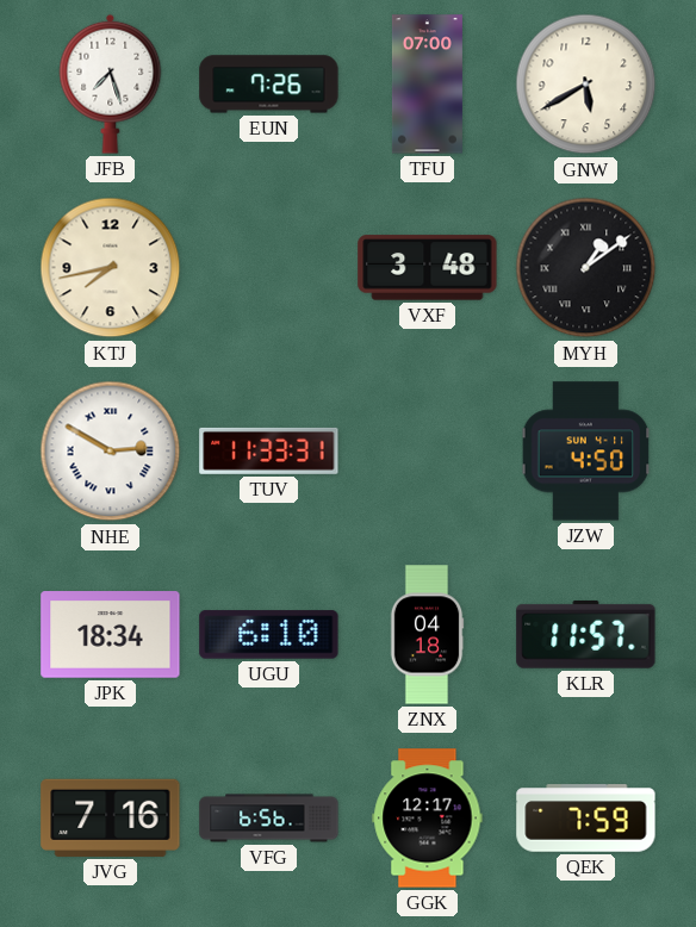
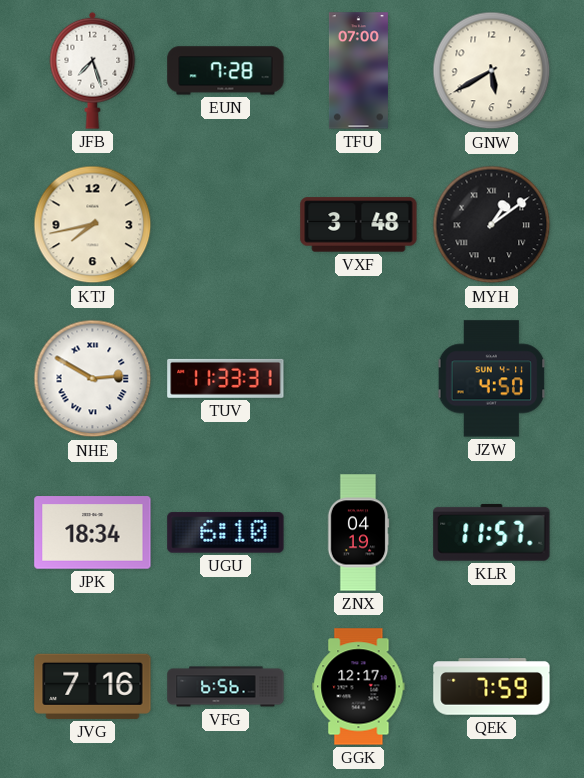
EUN: 7:26 -> 7:28 (226, 71)
ZNX: 04:18 -> 04:19 (358, 533)
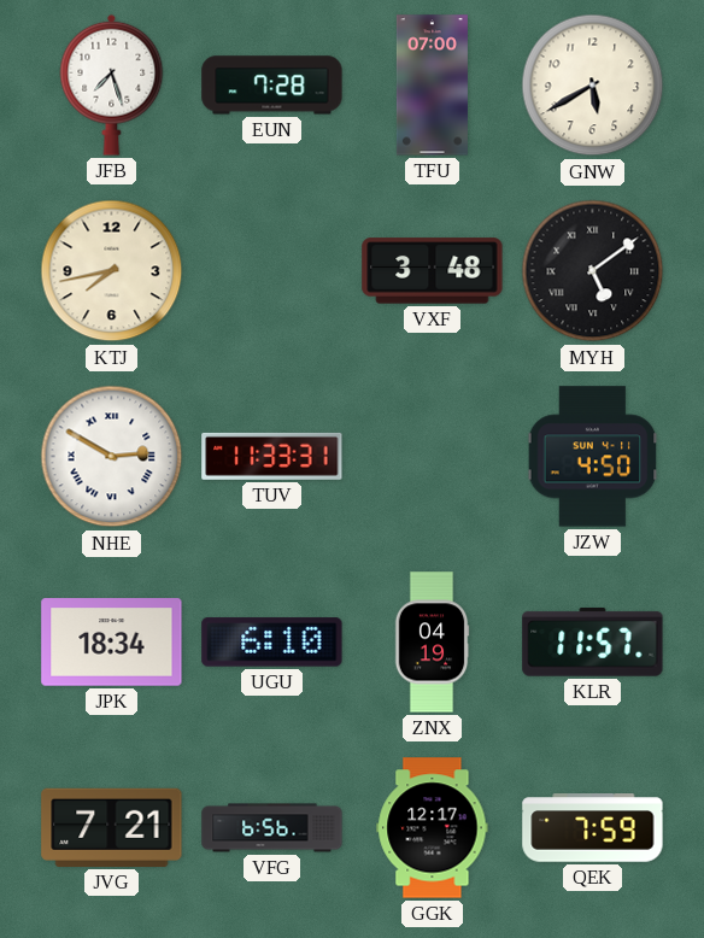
MYH: 1:09 -> 5:09 (593, 271)
JVG: 7:16 -> 7:21 (112, 827)
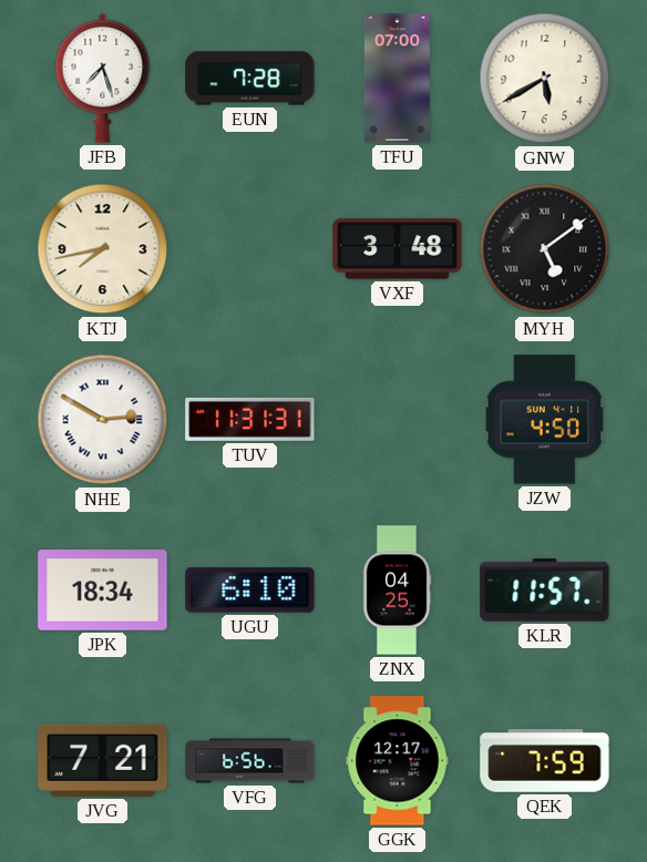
TUV: 11:33 -> 11:31 (250, 419)
ZNX: 04:19 -> 04:25 (397, 591)
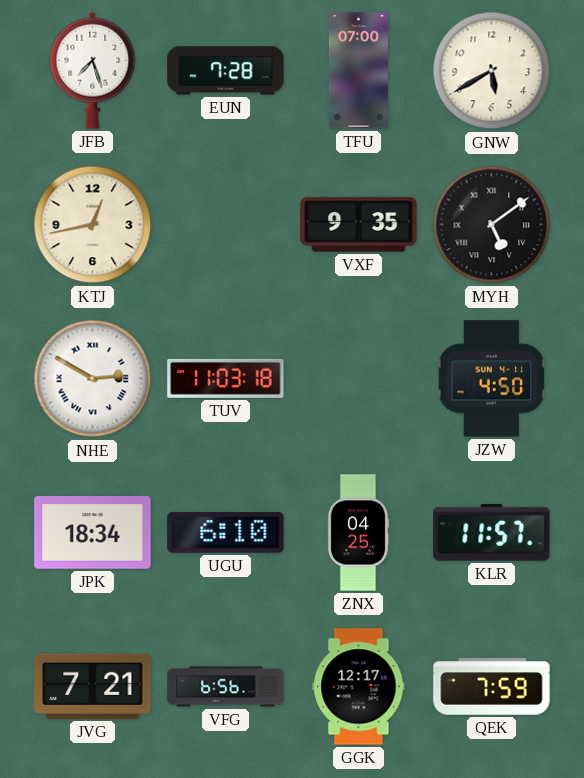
KTJ: 7:43 -> 12:43 (93, 225)
VXF: 3:48 -> 9:35 (359, 225)
TUV: 11:31 -> 11:03 (226, 378)
